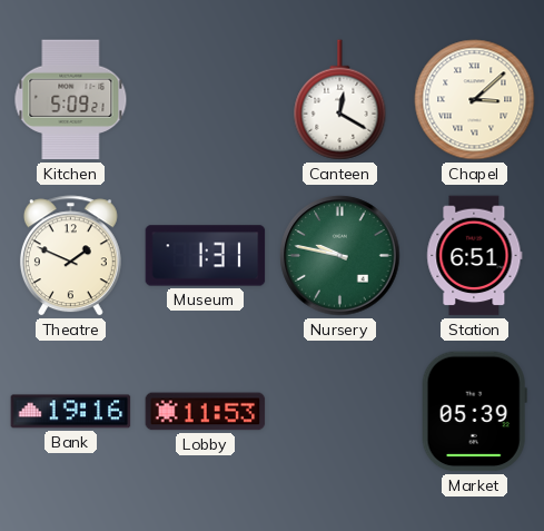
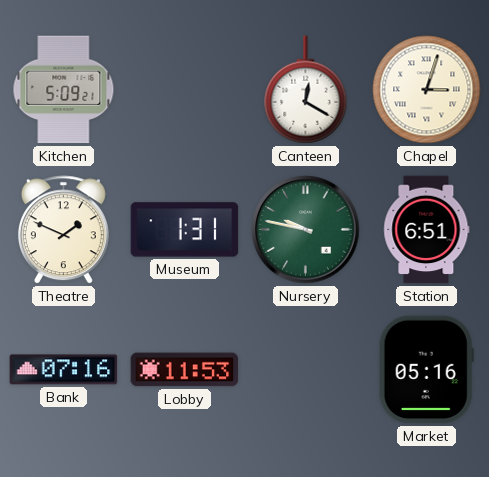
Chapel: 3:08 -> 3:03 (427, 90)
Bank: 19:16 -> 07:16 (64, 370)
Market: 05:39 -> 05:16 (426, 370)
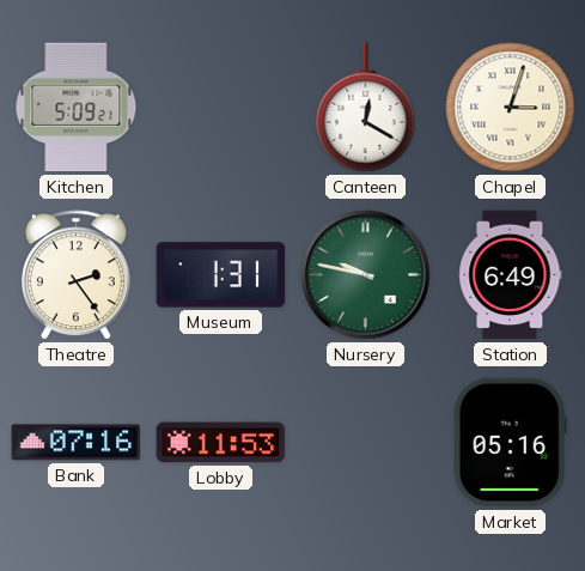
Theatre: 1:49 -> 2:24 (75, 275)
Station: 6:51 -> 6:49 (511, 275)
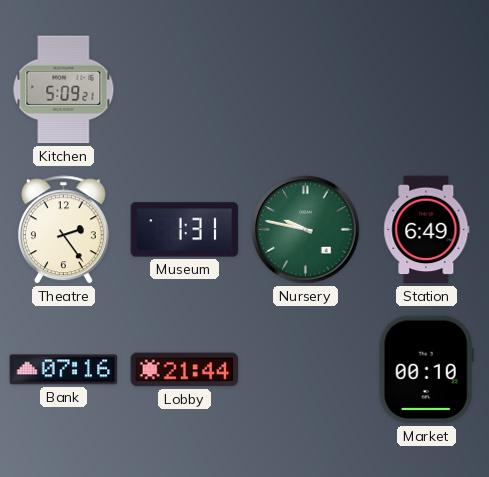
Canteen: 12:20 -> none (366, 108)
Chapel: 3:03 -> none (511, 108)
Lobby: 11:53 -> 21:44 (185, 370)
Market: 05:16 -> 00:10 (426, 370)
